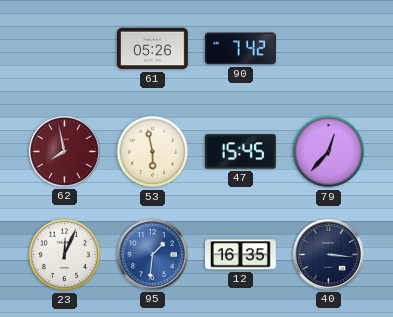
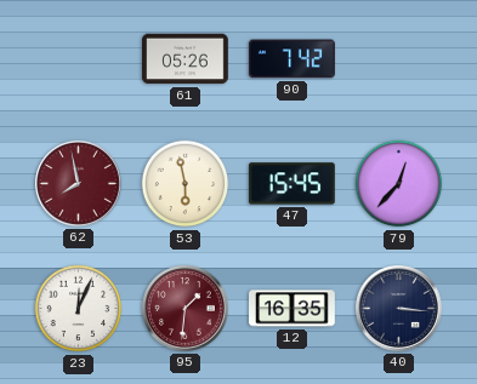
95 dial: blue -> burgundy (186, 309)
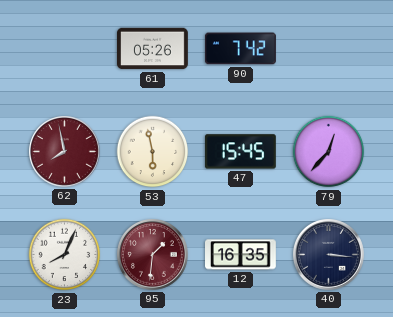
23: 12:04 -> 8:04 (65, 255)
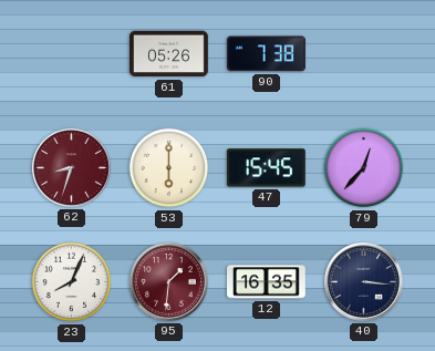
90: 7:42 -> 7:38 (266, 54)
62: 7:58 -> 8:33 (72, 168)
53: 5:58 -> 6:00 (169, 168)
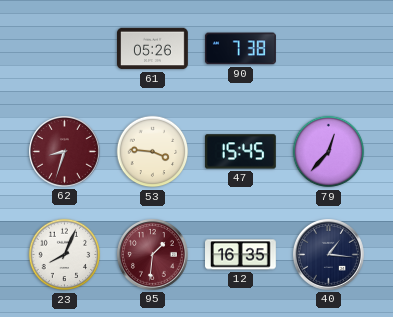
53: 6:00 -> 3:46 (153, 152)
40: 3:16 -> 1:16 (329, 255)
